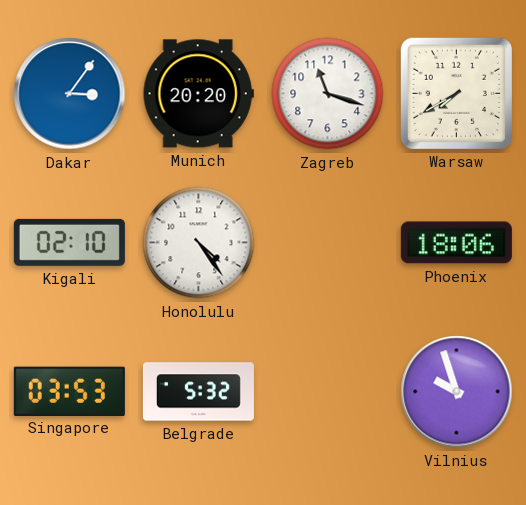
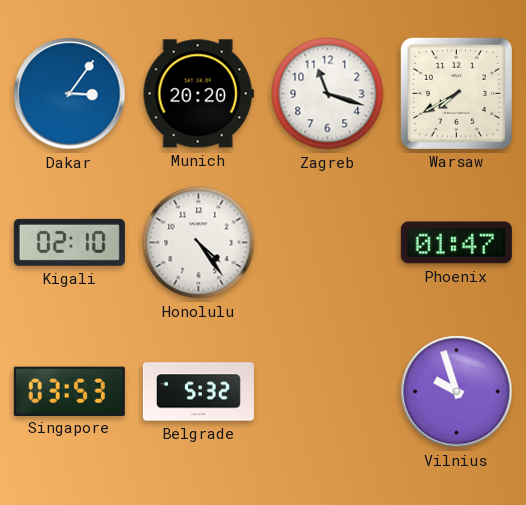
Phoenix: 18:06 -> 01:47 (456, 243)
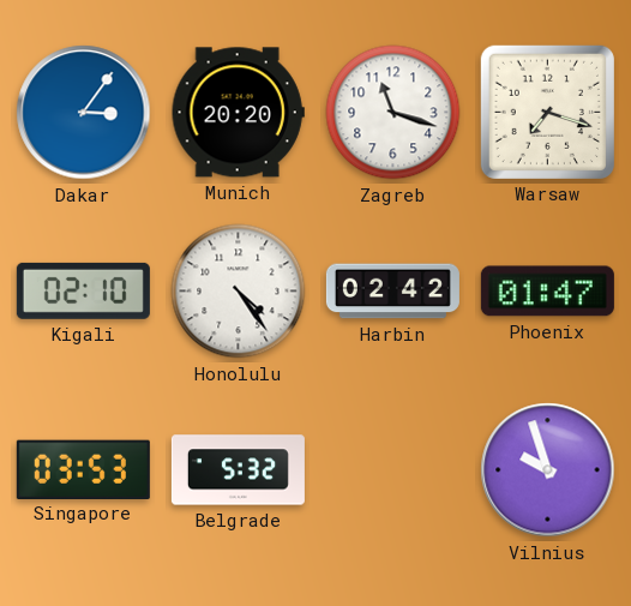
Warsaw: 7:40 -> 7:18 (547, 112)
Harbin: none -> 02:42 (392, 292)
